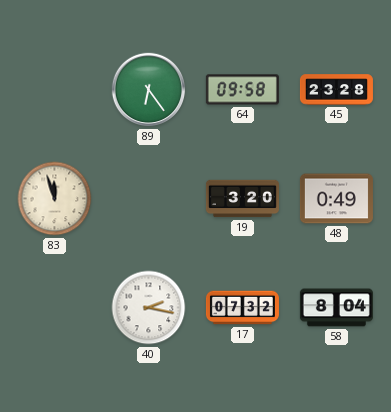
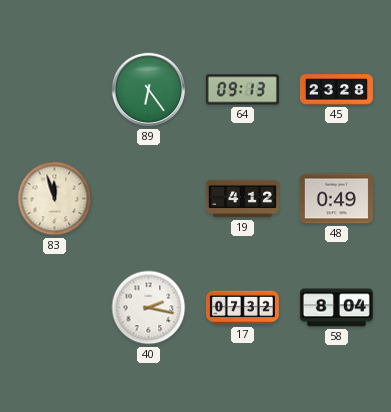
64: 09:58 -> 09:13 (242, 90)
19: 3:20 -> 4:12 (242, 199)
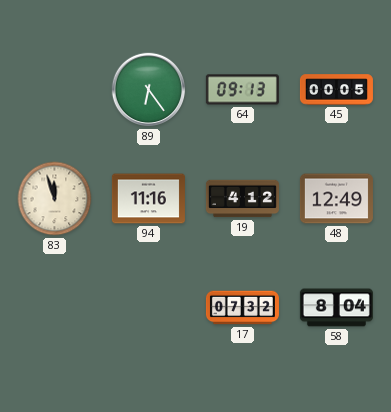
45: 23:28 -> 00:05 (336, 90)
94: none -> 11:16 (148, 199)
48: 0:49 -> 12:49 (336, 199)
40: 2:17 -> none (149, 308)
